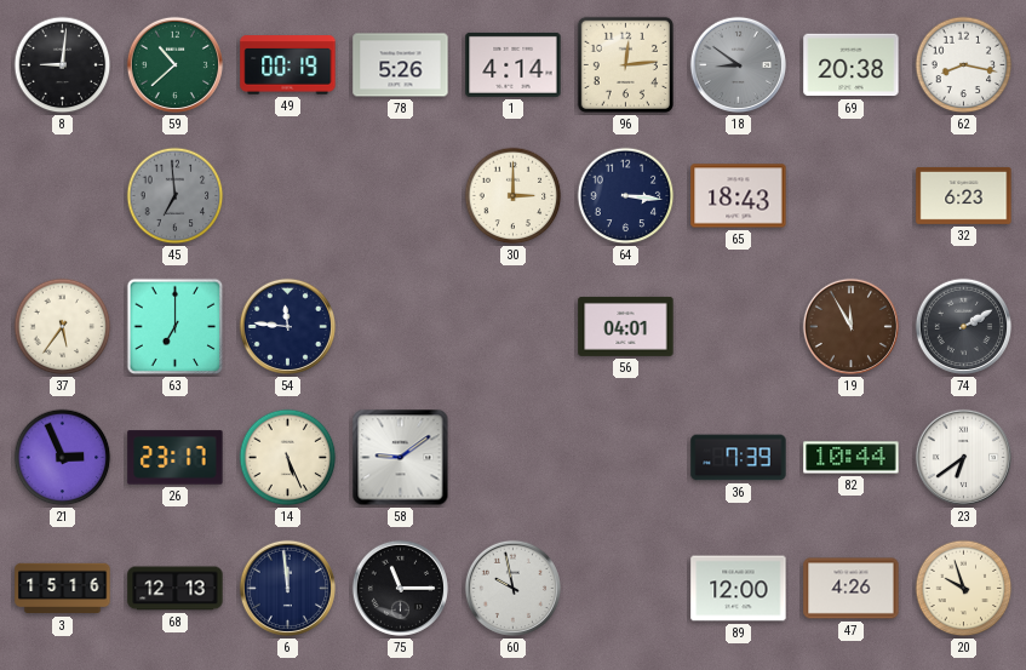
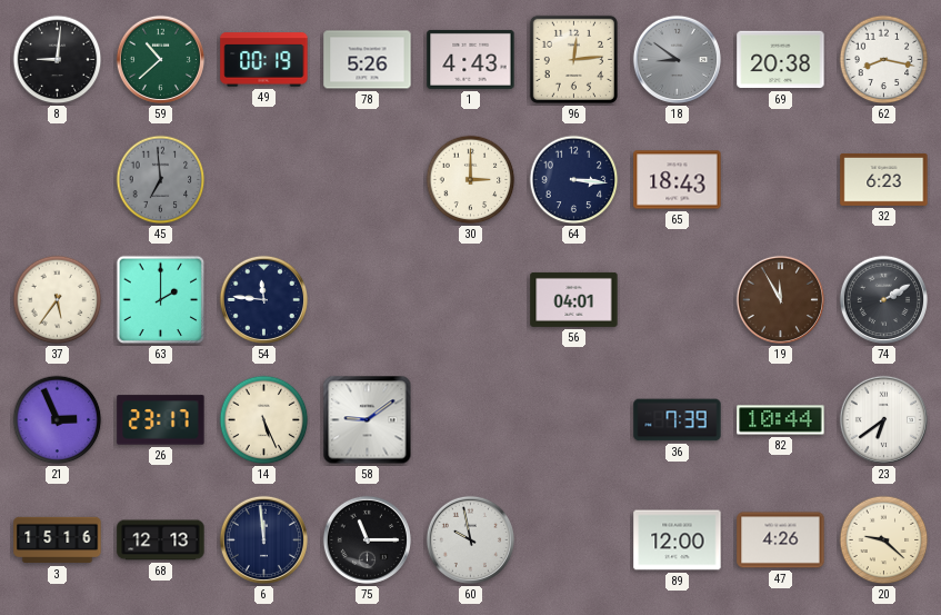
1: 4:14 -> 4:43 (471, 59)
63: 7:00 -> 2:00 (161, 300)
20: 9:57 -> 9:22 (884, 540)
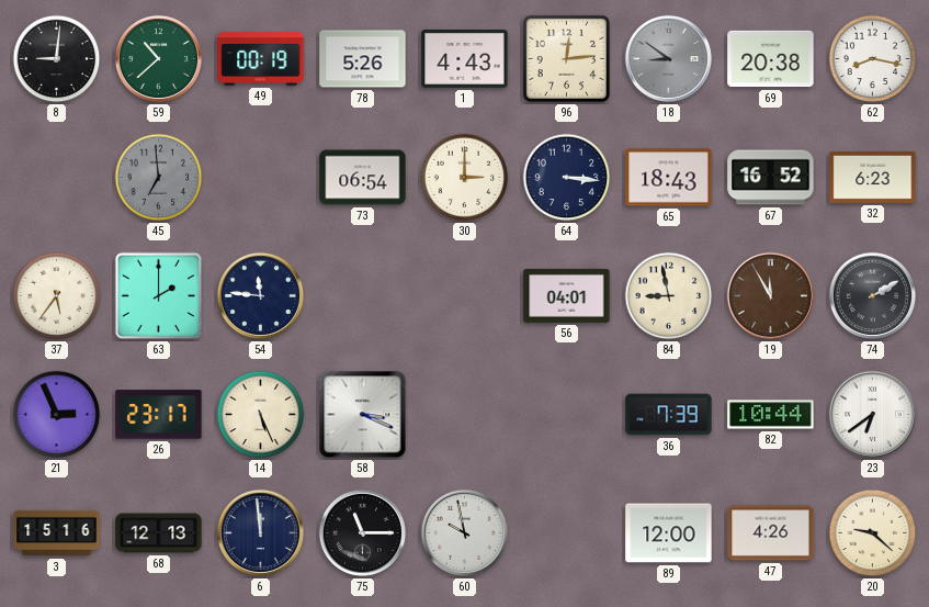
73: none -> 06:54 (363, 178)
67: none -> 16:52 (771, 178)
84: none -> 8:58 (669, 296)
58: 9:09 -> 3:19 (363, 415)
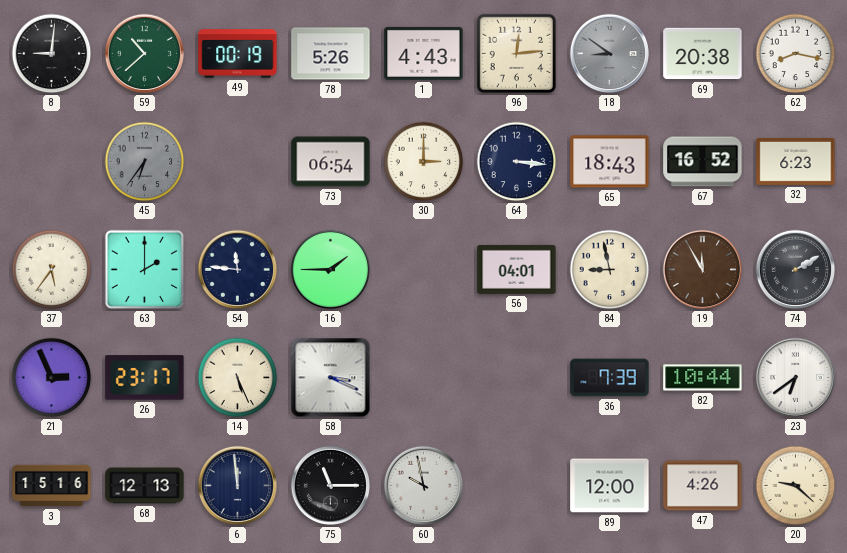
45: 6:59 -> 6:36 (145, 162)
16: none -> 1:45 (330, 269)
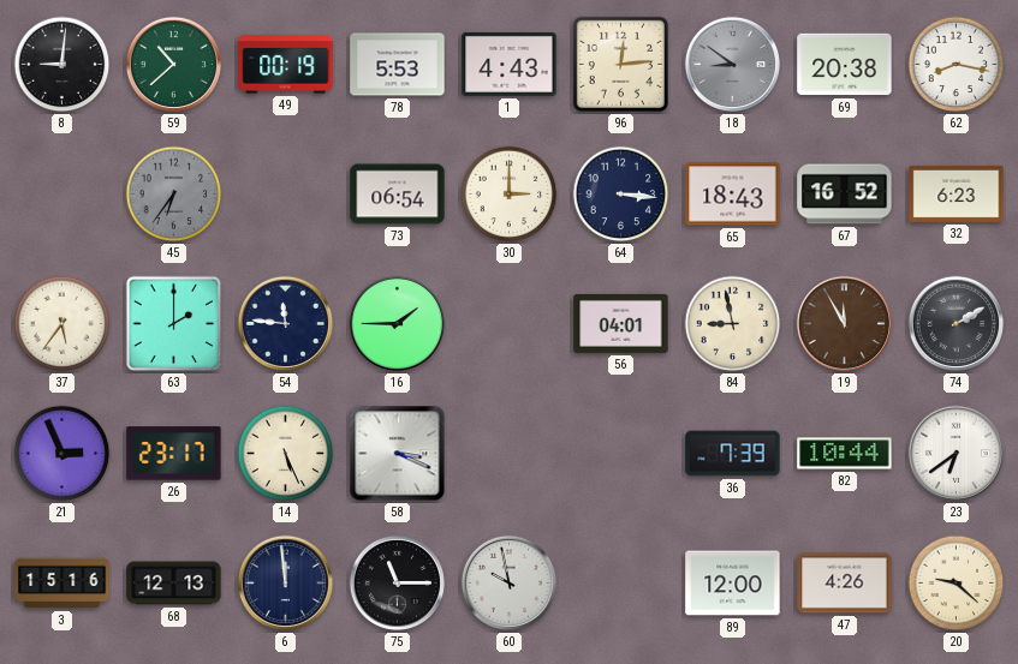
78: 5:26 -> 5:53 (398, 65)
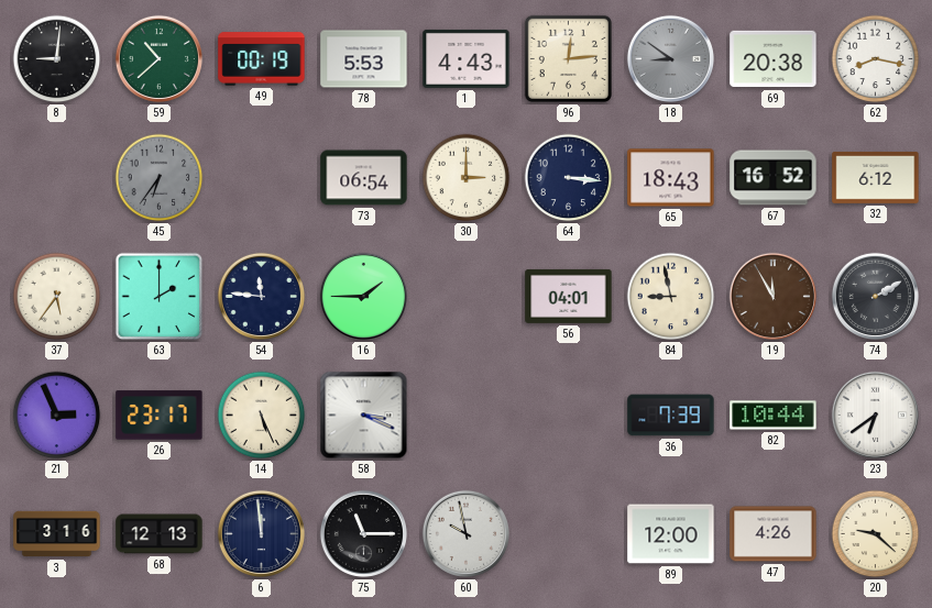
32: 6:23 -> 6:12 (876, 177)
3: 15:16 -> 3:16 (57, 534)
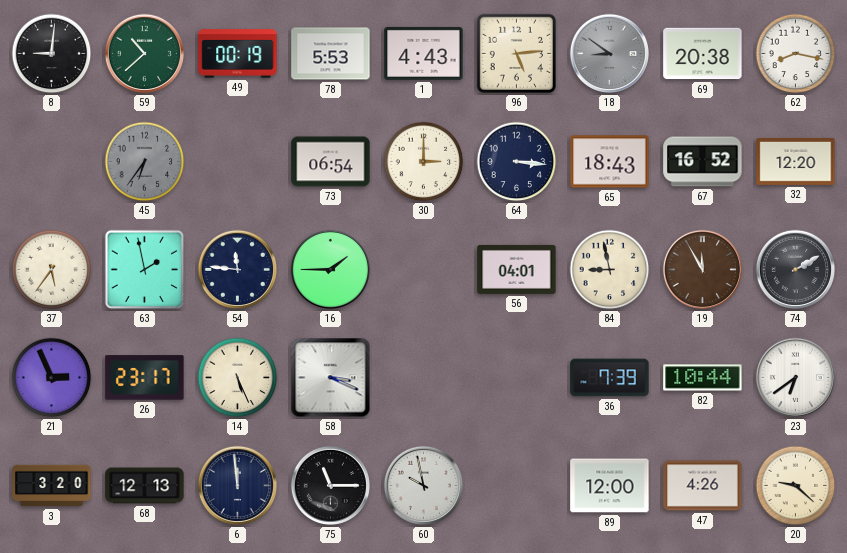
96: 12:14 -> 5:14 (516, 53)
32: 6:12 -> 12:20 (796, 161)
63: 2:00 -> 1:58 (145, 270)
3: 3:16 -> 3:20 (52, 486)
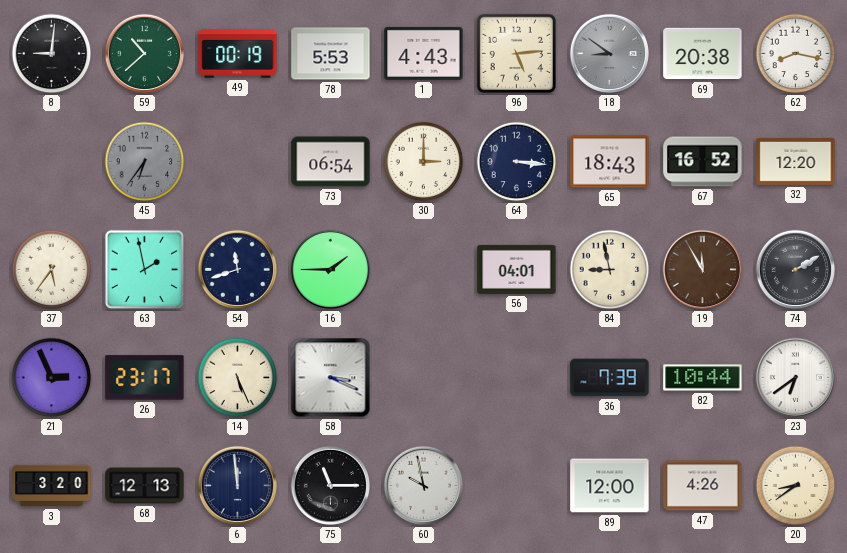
54: 11:46 -> 11:42 (237, 269)
20: 9:22 -> 8:39 (796, 486)
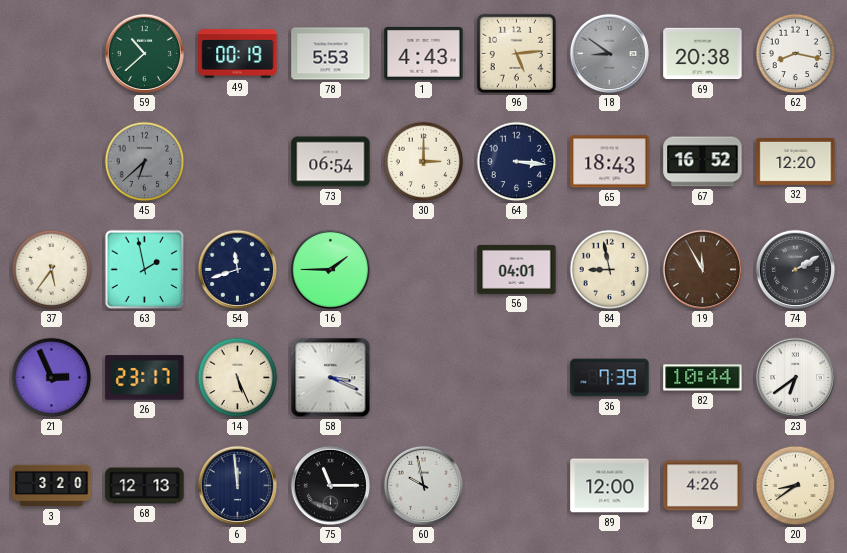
8: 9:01 -> none (52, 54)
45: 6:36 -> 6:38 (145, 162)
